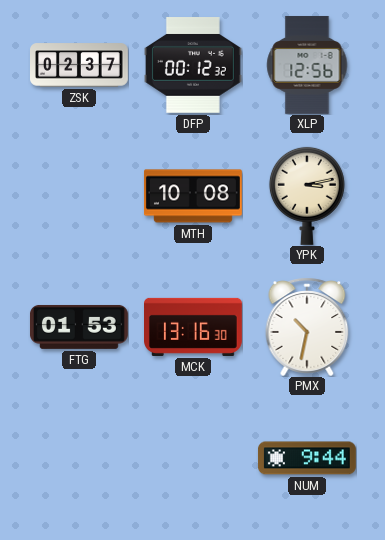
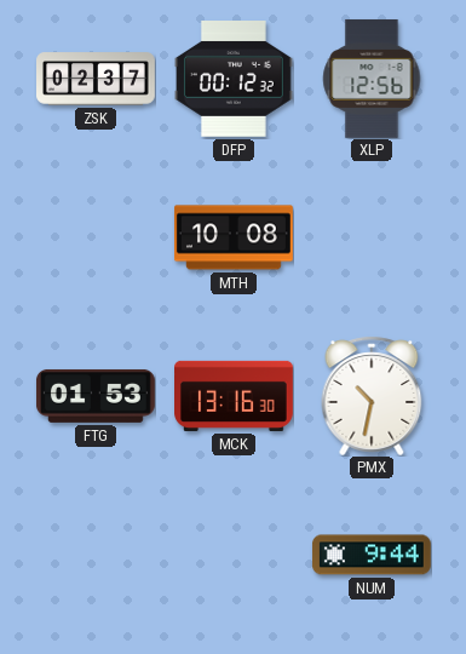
YPK: 3:13 -> none (307, 196)
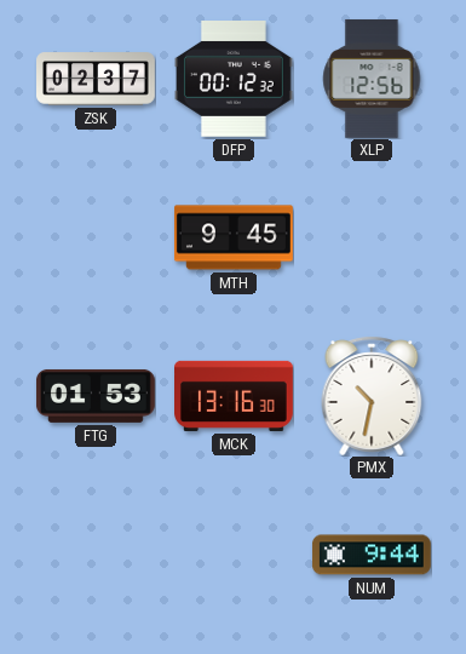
MTH: 10:08 -> 9:45 (234, 237)
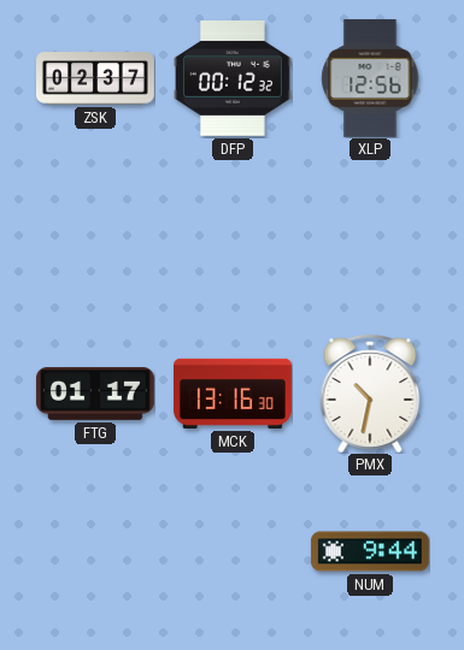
MTH: 9:45 -> none (234, 237)
FTG: 01:53 -> 01:17 (95, 394)
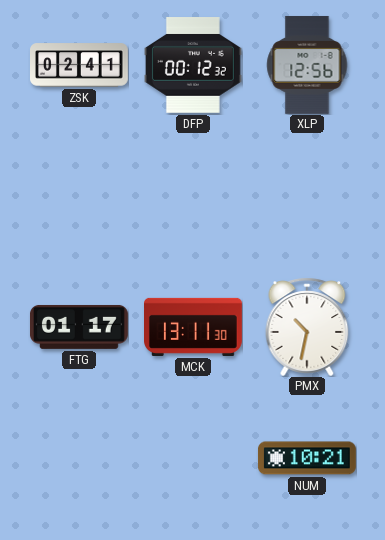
ZSK: 02:37 -> 02:41 (80, 65)
MCK: 13:16 -> 13:11 (194, 327)
NUM: 9:44 -> 10:21 (307, 458)
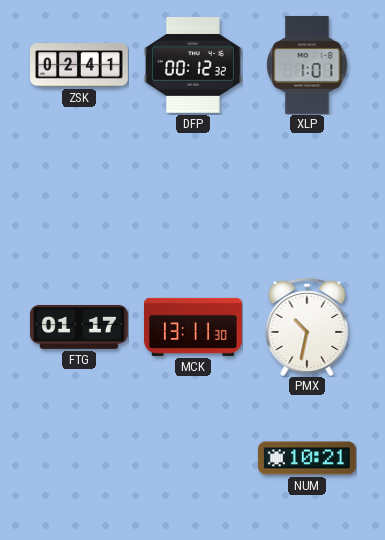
XLP: 12:56 -> 1:01 (307, 65)
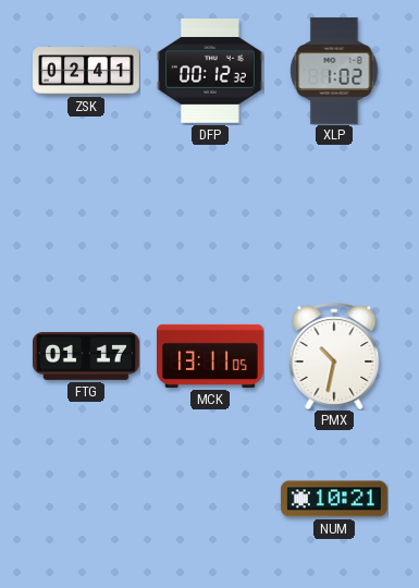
XLP: 1:01 -> 1:02 (334, 71)
MCK: 13:11:30 -> 13:11:05 (211, 356)
